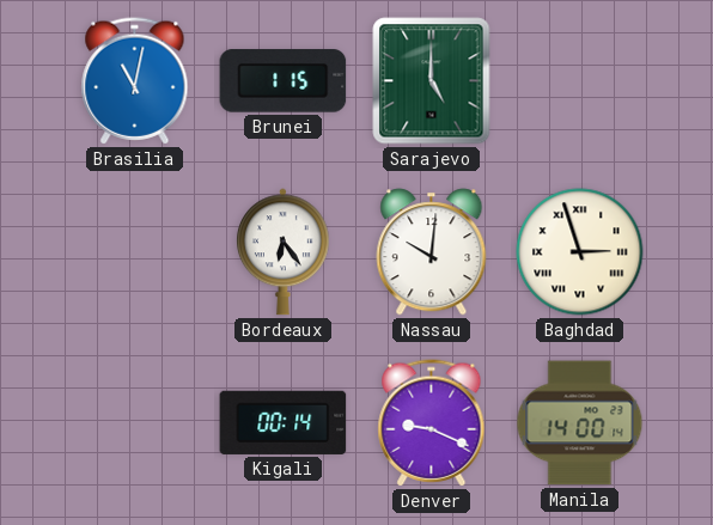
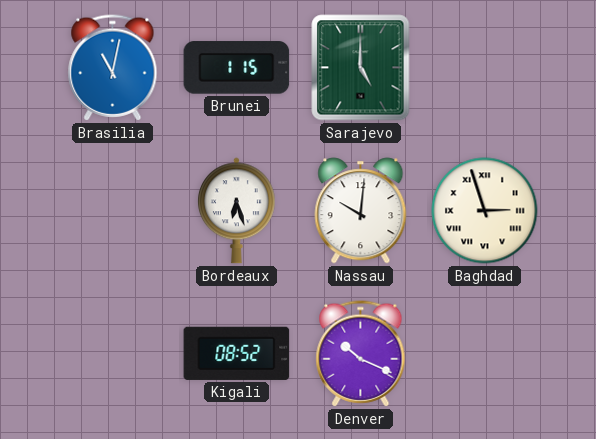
Bordeaux: 6:24 -> 6:27 (236, 211)
Kigali: 00:14 -> 08:52 (237, 353)
Denver: 9:19 -> 10:19 (361, 354)
Manila: 14:00 -> none (580, 423)
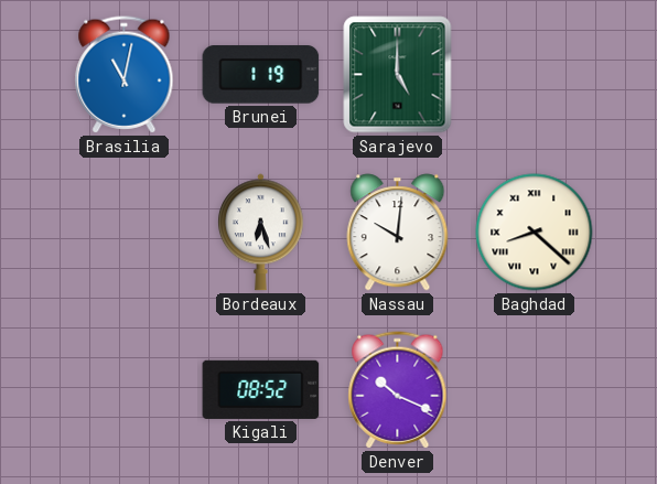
Brunei: 1:15 -> 1:19 (261, 75)
Baghdad: 2:57 -> 8:22 (535, 233)
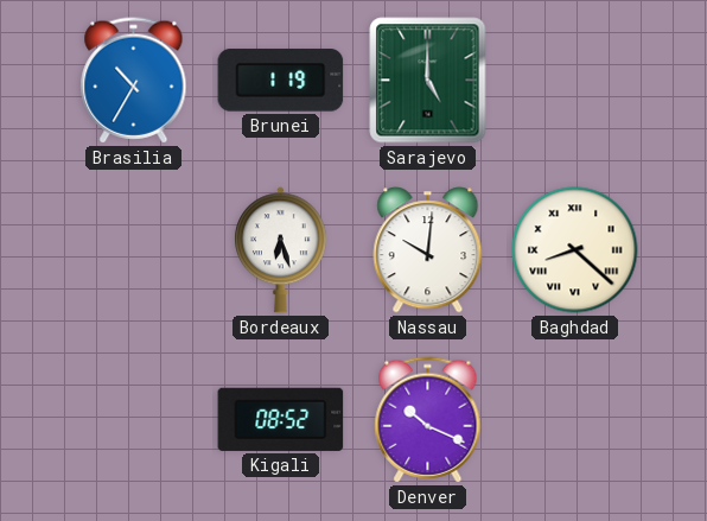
Brasilia: 11:02 -> 10:35 (134, 81)
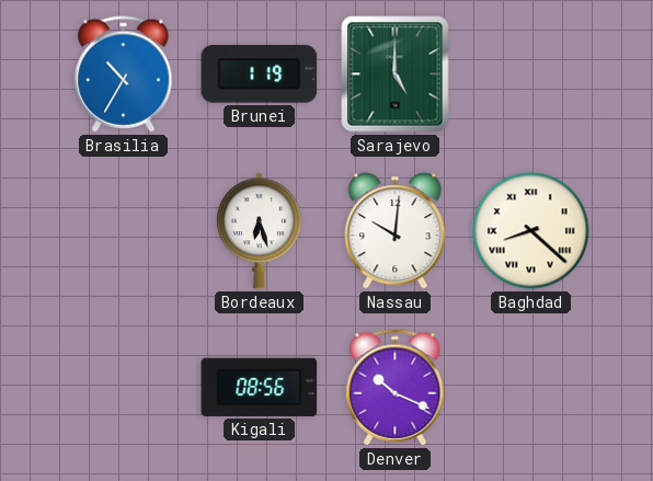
Kigali: 08:52 -> 08:56 (260, 387)
